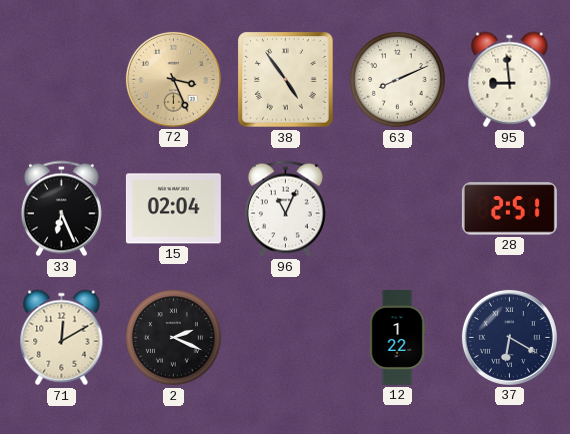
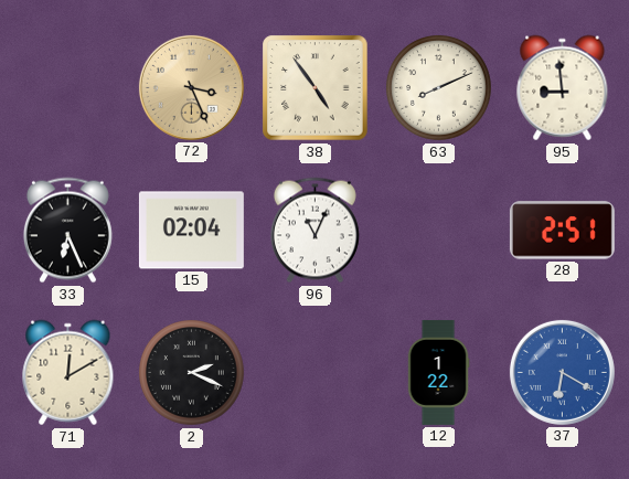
37 dial: navy -> blue (562, 372)
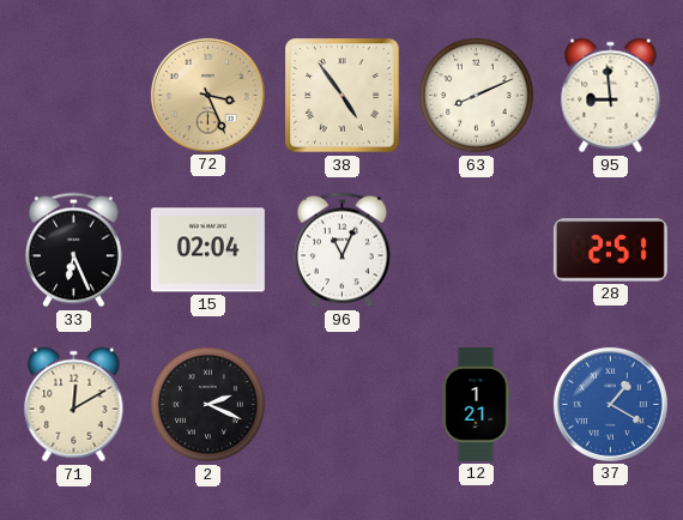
12: 1:22 -> 1:21 (476, 404)
37: 6:20 -> 1:20 (610, 404)
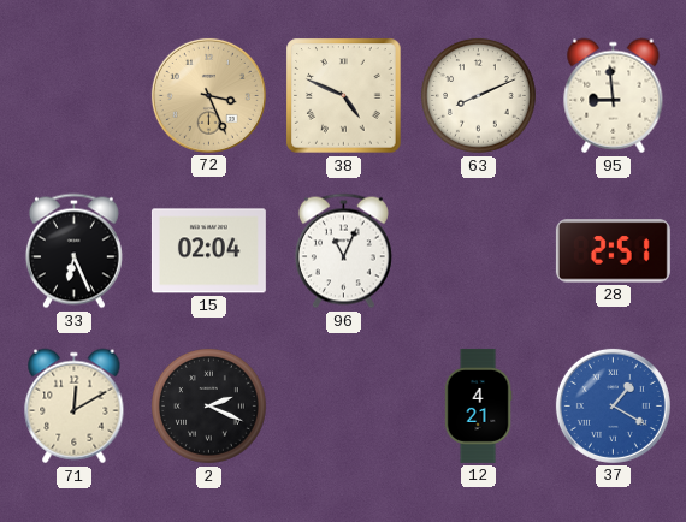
38: 4:54 -> 4:49 (344, 96)
12: 1:21 -> 4:21 (478, 405)
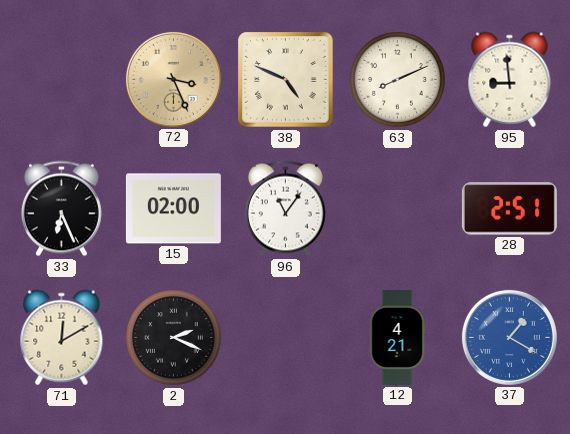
15: 02:04 -> 02:00 (173, 209)
96: 11:04 -> 11:06 (285, 209)
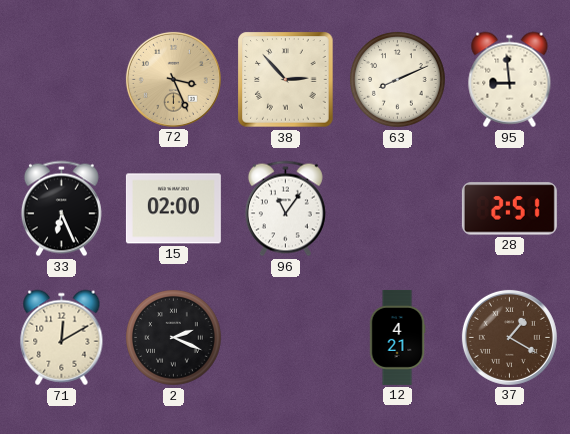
38: 4:49 -> 2:53 (286, 80)
37 dial: blue -> brown (509, 337)
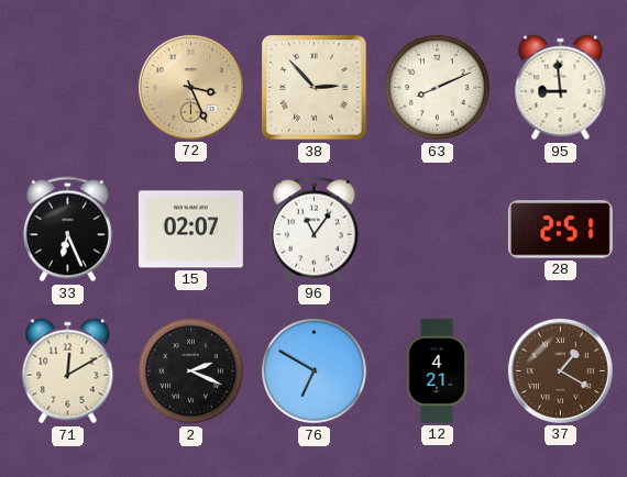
15: 02:00 -> 02:07 (190, 230)
76: none -> 6:50 (315, 371)
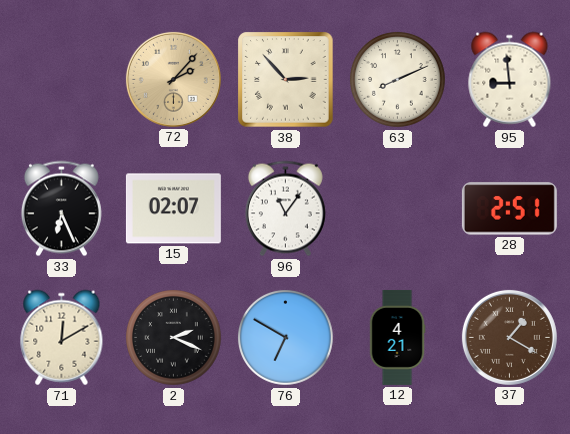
72: 3:26 -> 2:07 (173, 79)
